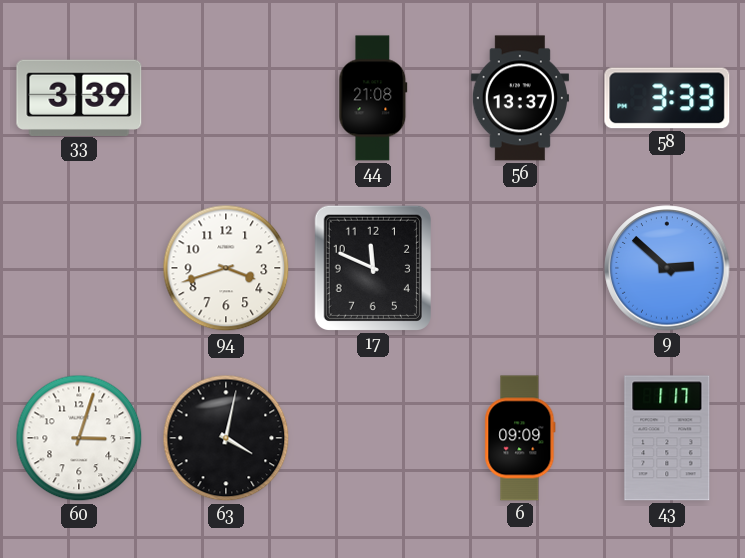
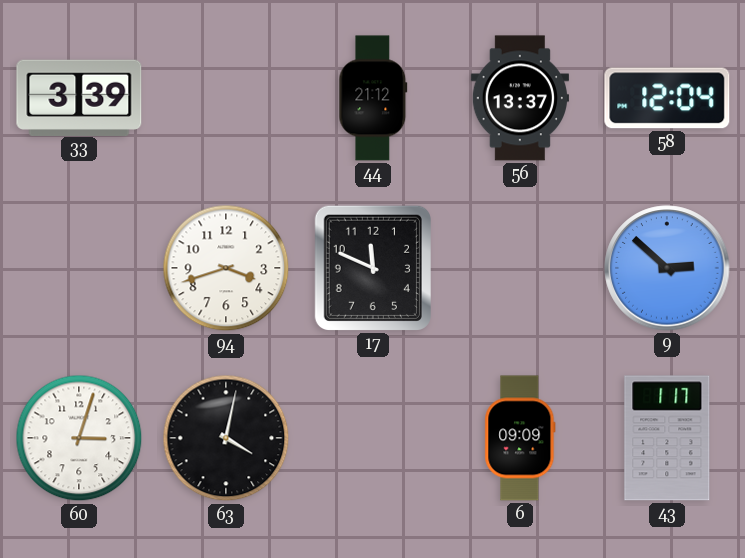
44: 21:08 -> 21:12 (373, 98)
58: 3:33 -> 12:04 (667, 98)
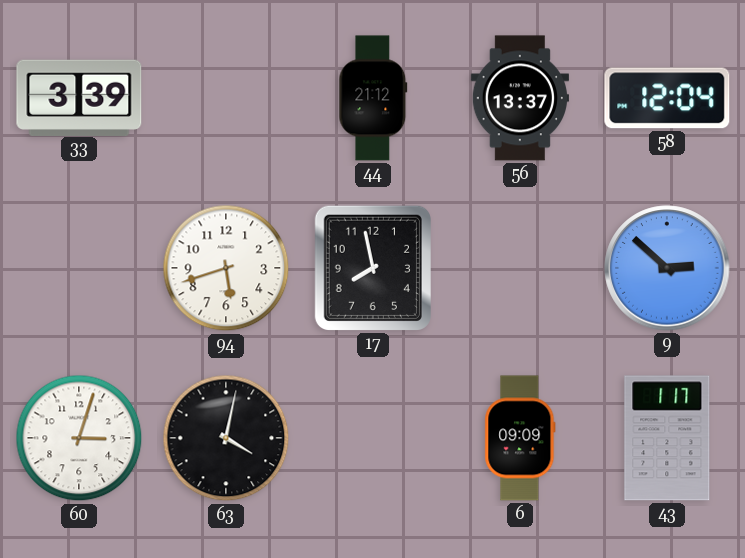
94: 3:42 -> 5:42 (226, 268)
17: 11:49 -> 7:58 (373, 268)
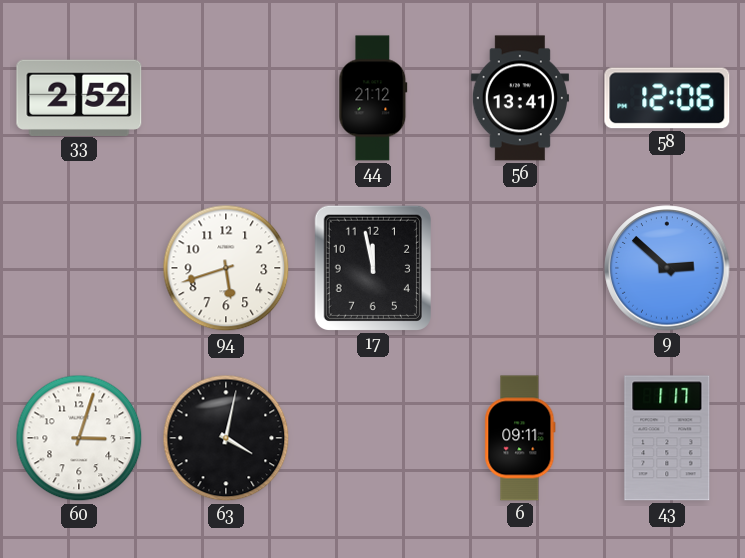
33: 3:39 -> 2:52 (79, 97)
56: 13:37 -> 13:41 (519, 98)
58: 12:04 -> 12:06 (667, 98)
17: 7:58 -> 11:58 (373, 268)
6: 09:09 -> 09:11 (520, 438)
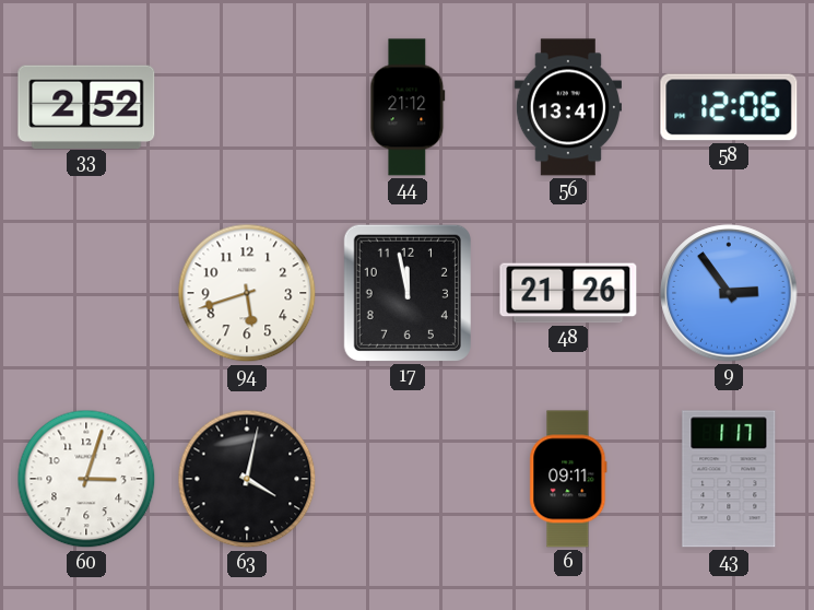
48: none -> 21:26 (568, 293)
9: 2:52 -> 2:54 (729, 293)
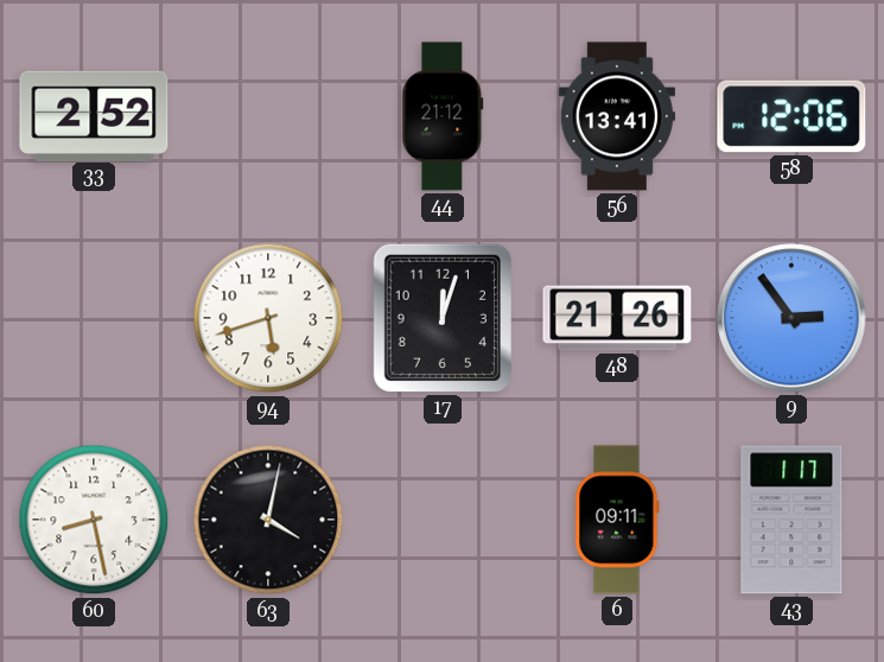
17: 11:58 -> 12:03 (443, 318)
60: 3:03 -> 8:28 (94, 520)
